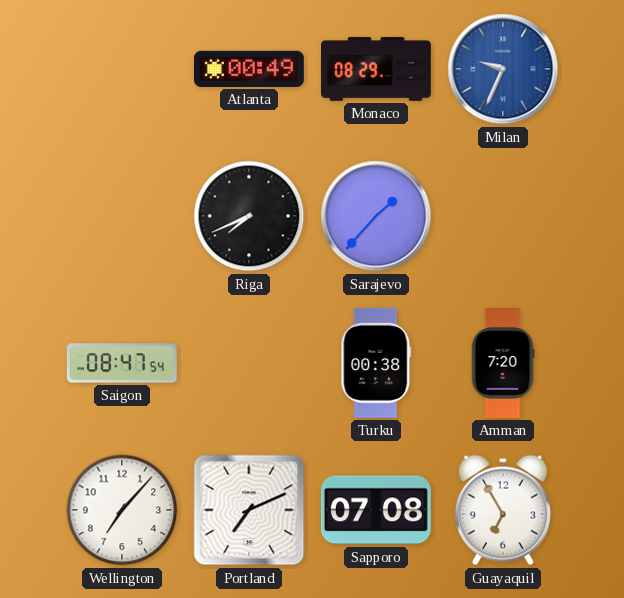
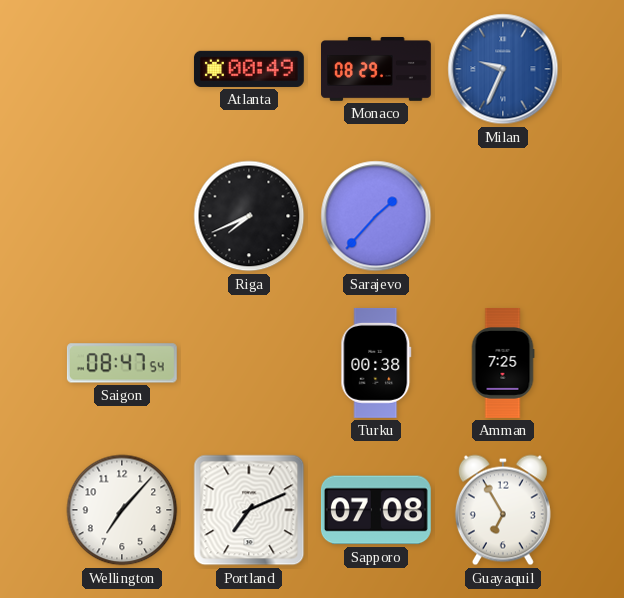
Amman: 7:20 -> 7:25 (503, 364)
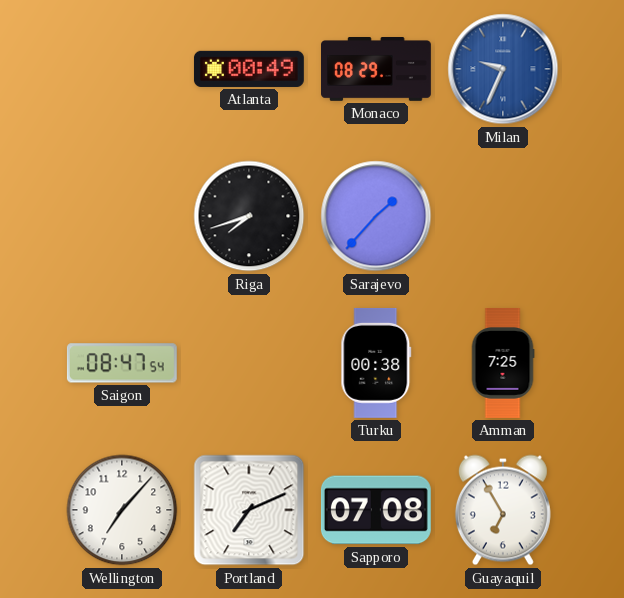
Riga: 7:41 -> 7:42 (249, 216)
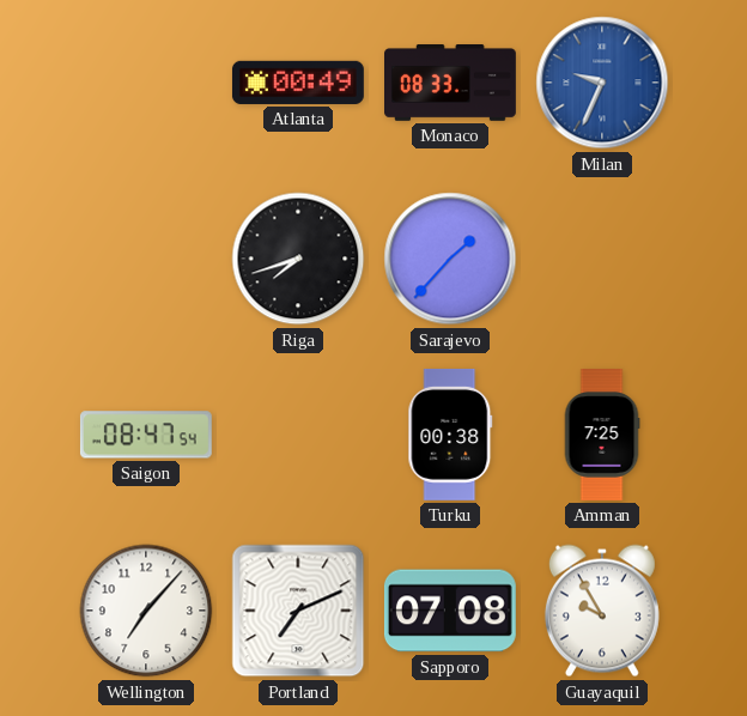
Monaco: 08:29 -> 08:33 (451, 83)
Guayaquil: 6:55 -> 9:55 (602, 611)
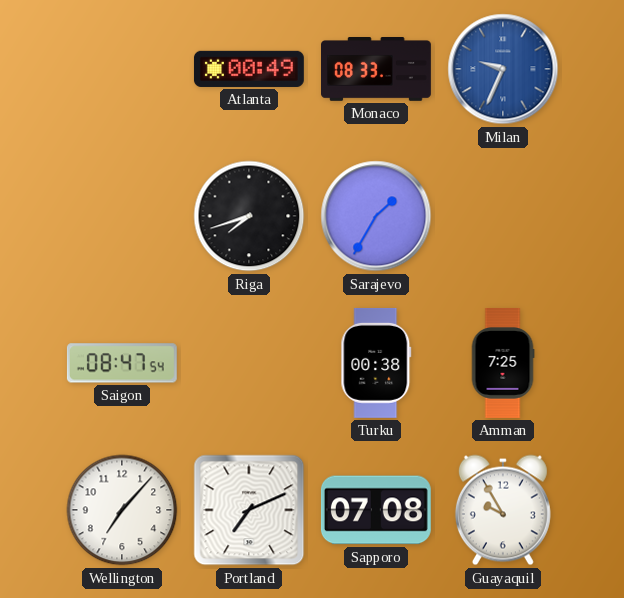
Sarajevo: 1:37 -> 1:35 (376, 216)
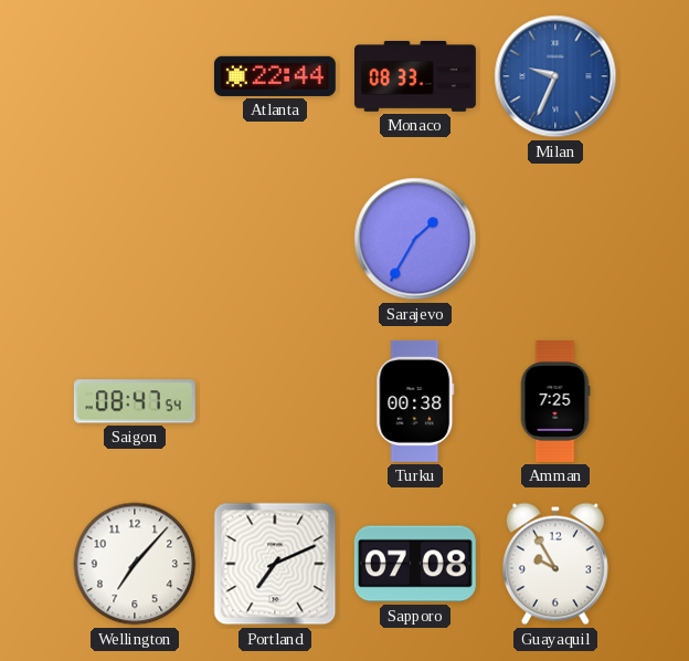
Atlanta: 00:49 -> 22:44 (275, 76)
Riga: 7:42 -> none (249, 216)
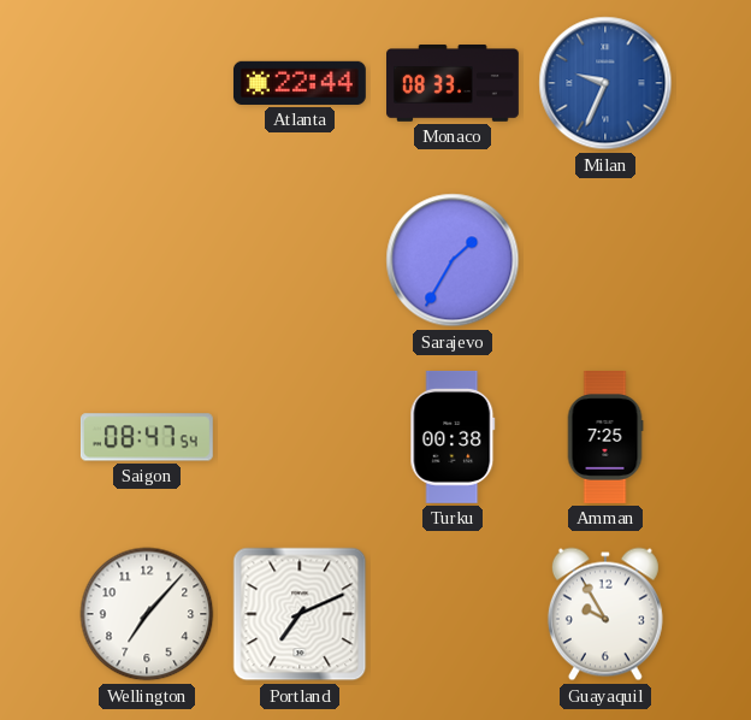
Sapporo: 07:08 -> none (415, 564)
